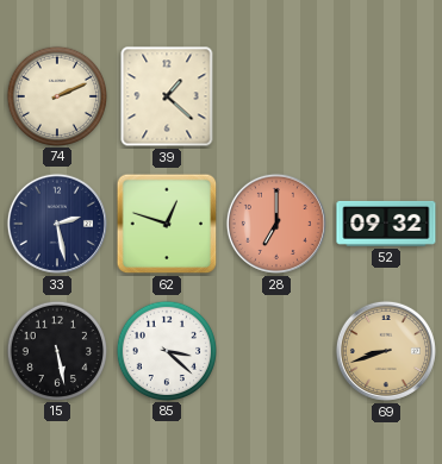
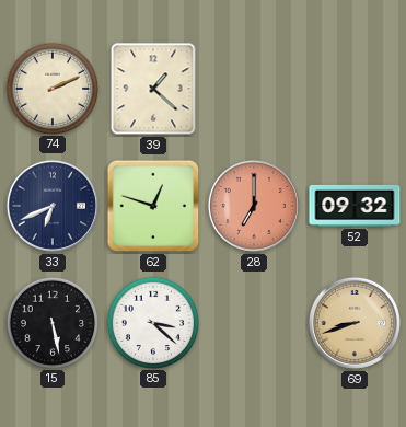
33: 2:28 -> 6:41 (53, 206)
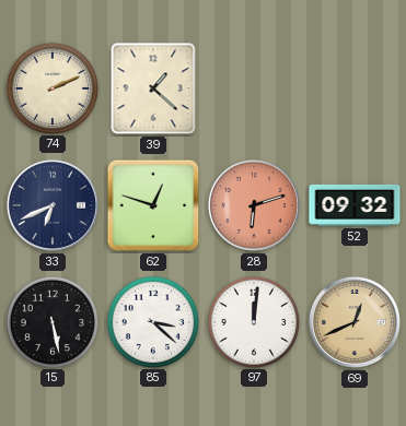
28: 7:00 -> 6:12 (254, 205)
97: none -> 12:01 (253, 321)
69: 8:42 -> 12:41 (355, 322)
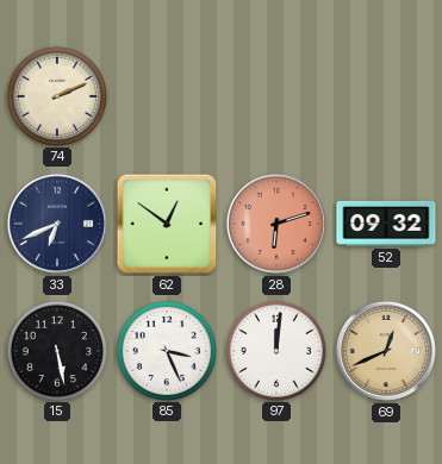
39: 1:22 -> none (153, 88)
62: 12:48 -> 12:51 (167, 224)
85: 3:22 -> 3:26 (166, 350)
